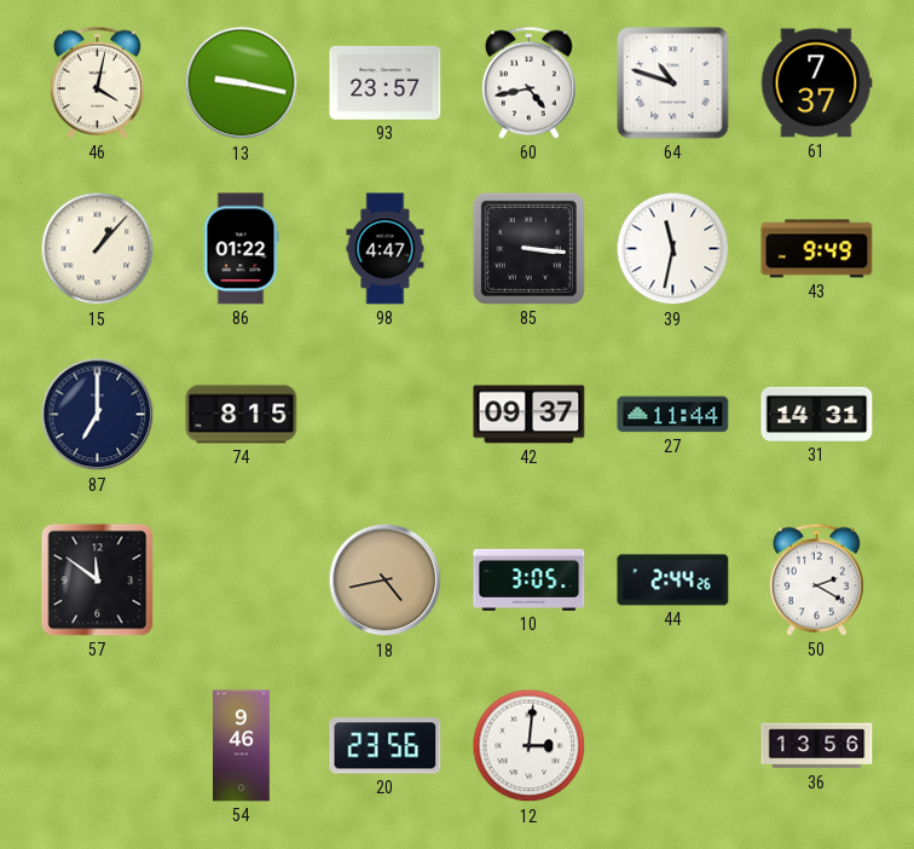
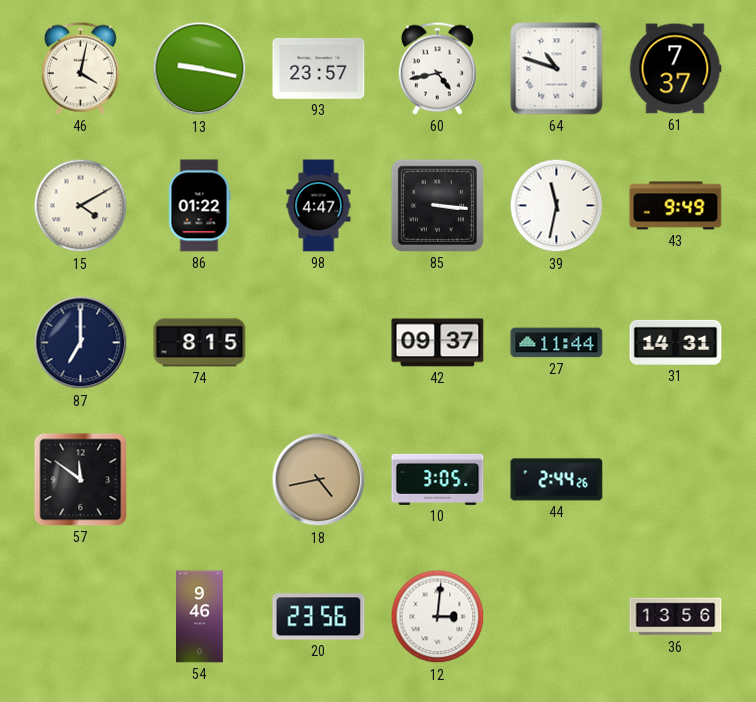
15: 1:07 -> 4:10 (81, 206)
50: 2:20 -> none (816, 579)
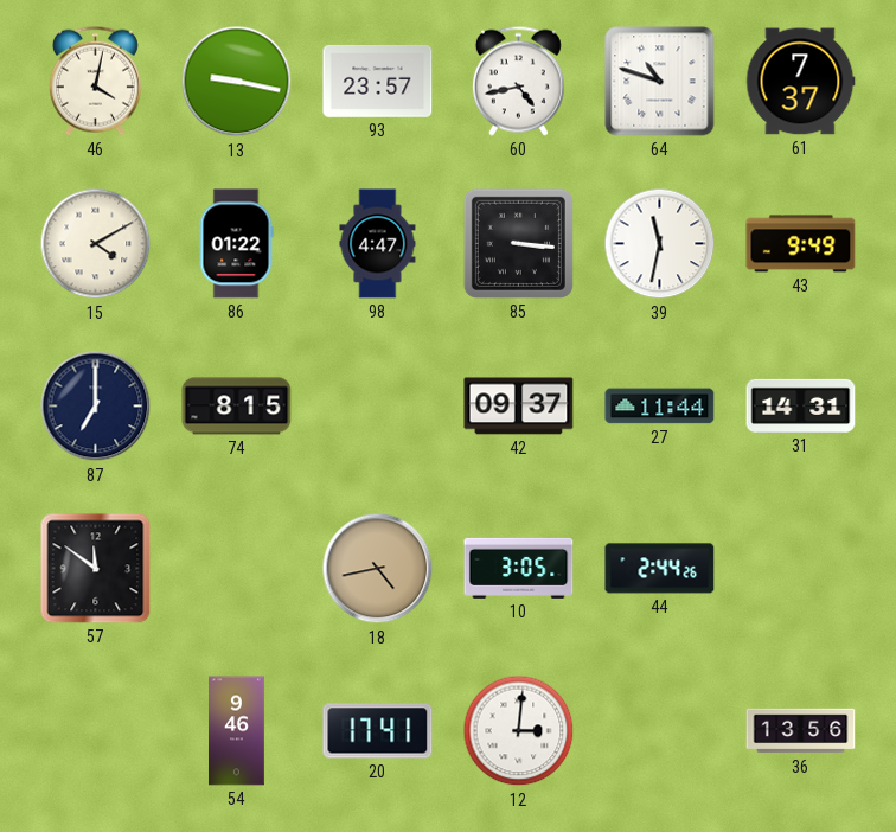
20: 23:56 -> 17:41 (378, 731)
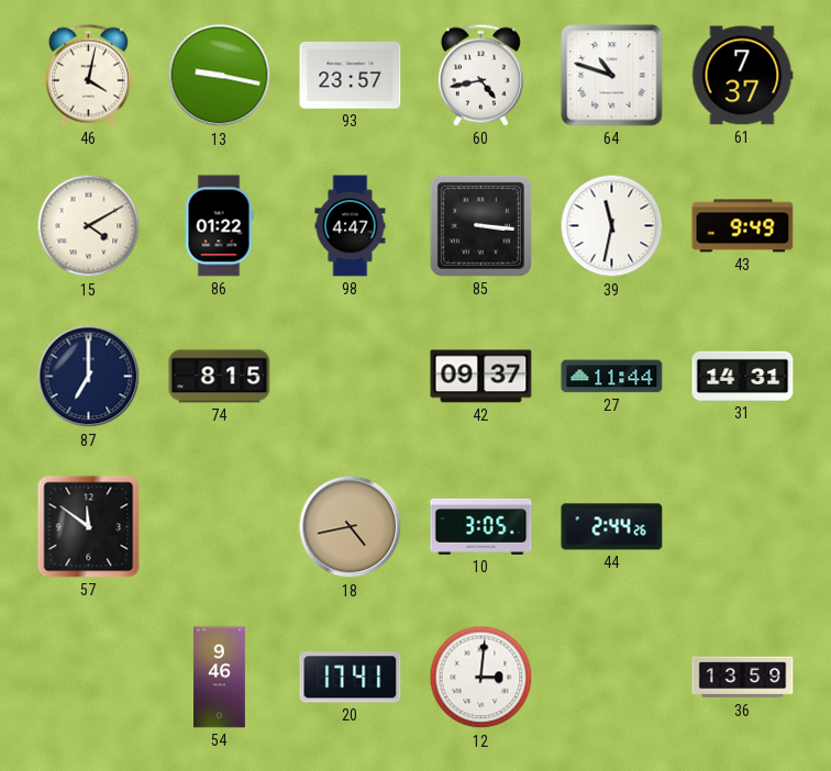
36: 13:56 -> 13:59 (743, 678)
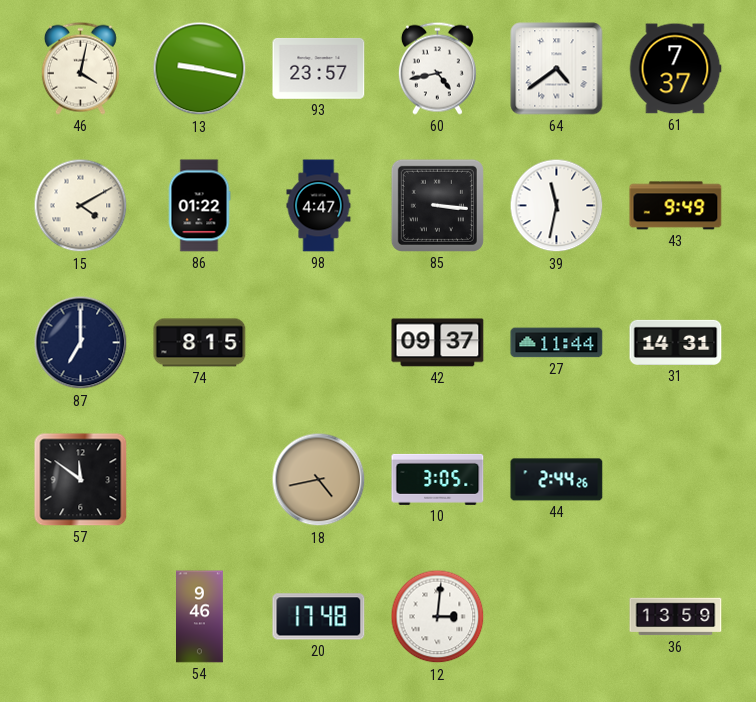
64: 10:48 -> 4:39 (557, 69)
20: 17:41 -> 17:48 (319, 617)
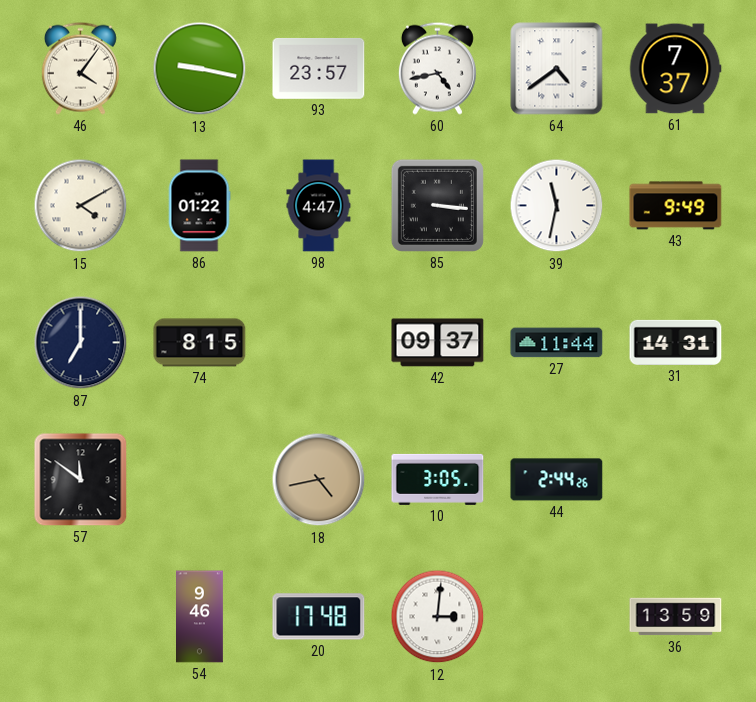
46: 4:02 -> 4:06 (80, 68)
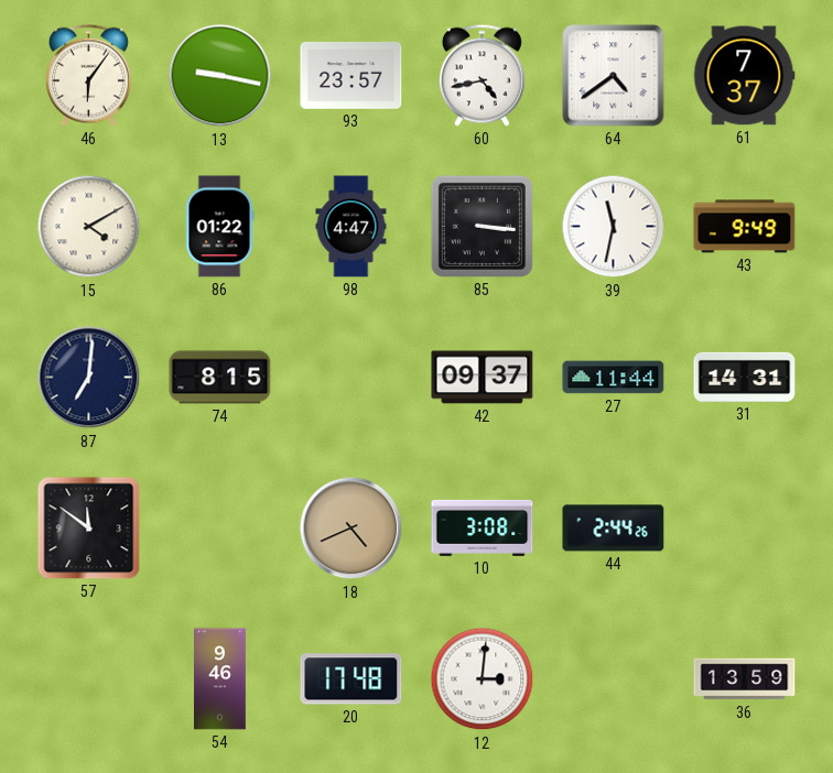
46: 4:06 -> 6:06 (88, 75)
87: 7:00 -> 7:01 (89, 378)
18: 4:43 -> 4:41 (351, 529)
10: 3:05 -> 3:08 (483, 527)
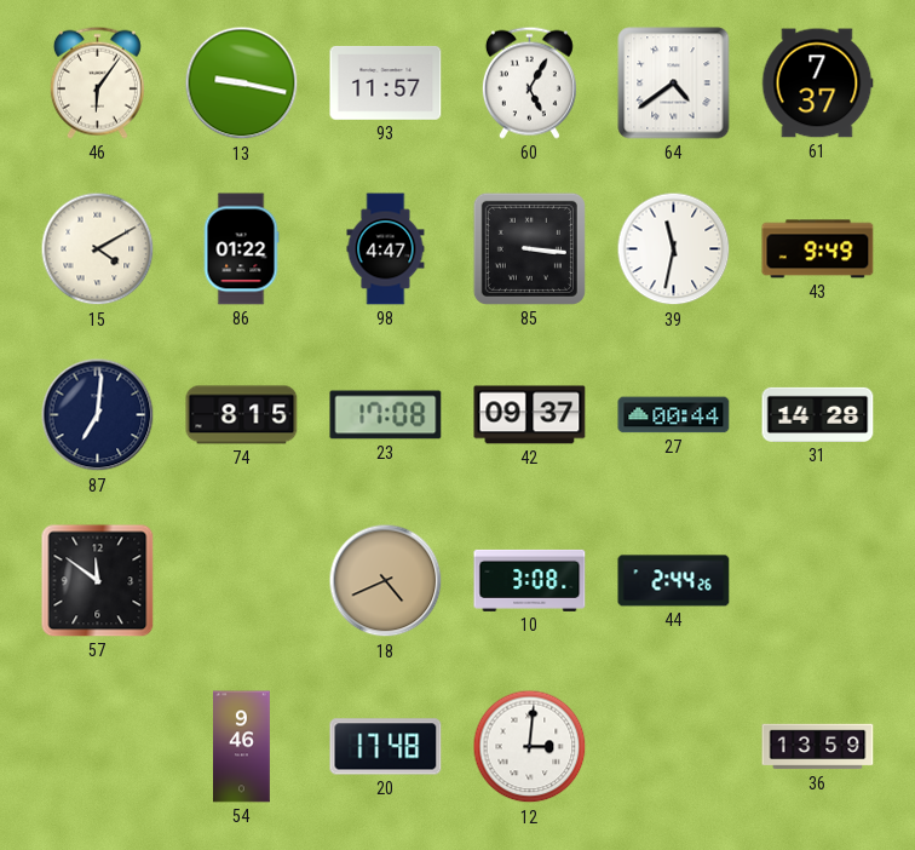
93: 23:57 -> 11:57 (386, 82)
60: 4:43 -> 5:05 (529, 82)
23: none -> 17:08 (386, 415)
27: 11:44 -> 00:44 (674, 415)
31: 14:31 -> 14:28 (818, 414)
